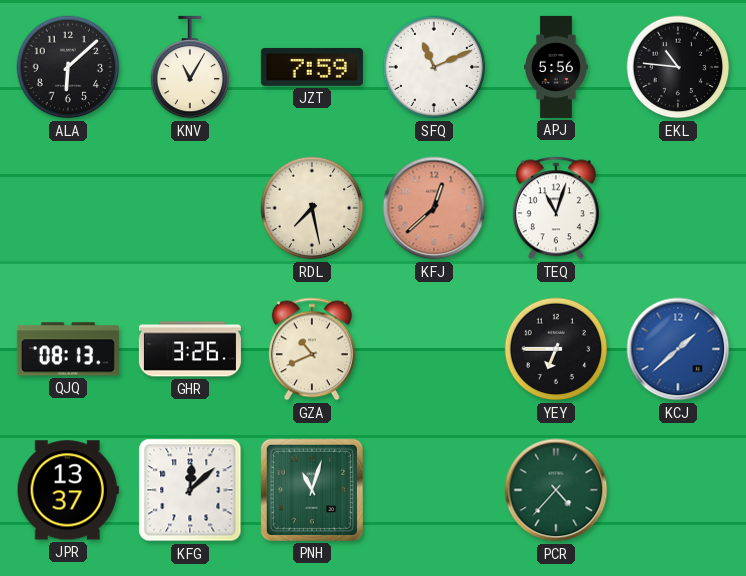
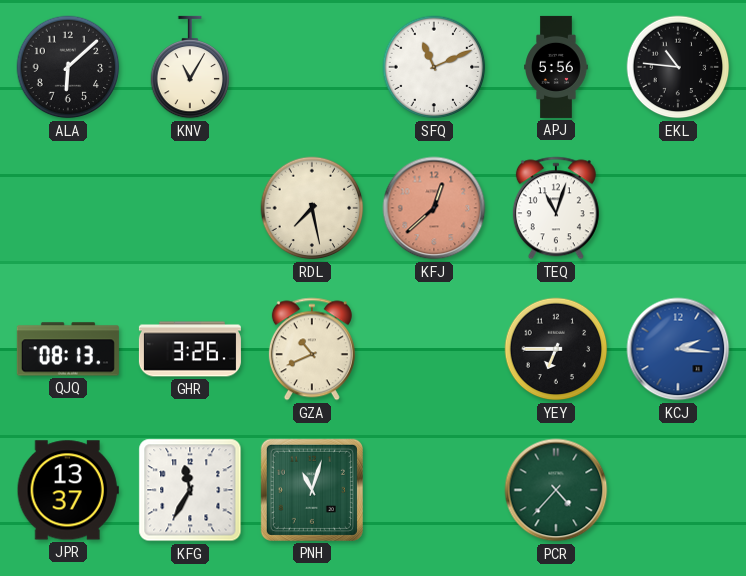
JZT: 7:59 -> none (312, 67)
KCJ: 1:38 -> 2:16 (678, 349)
KFG: 12:08 -> 11:35 (190, 490)
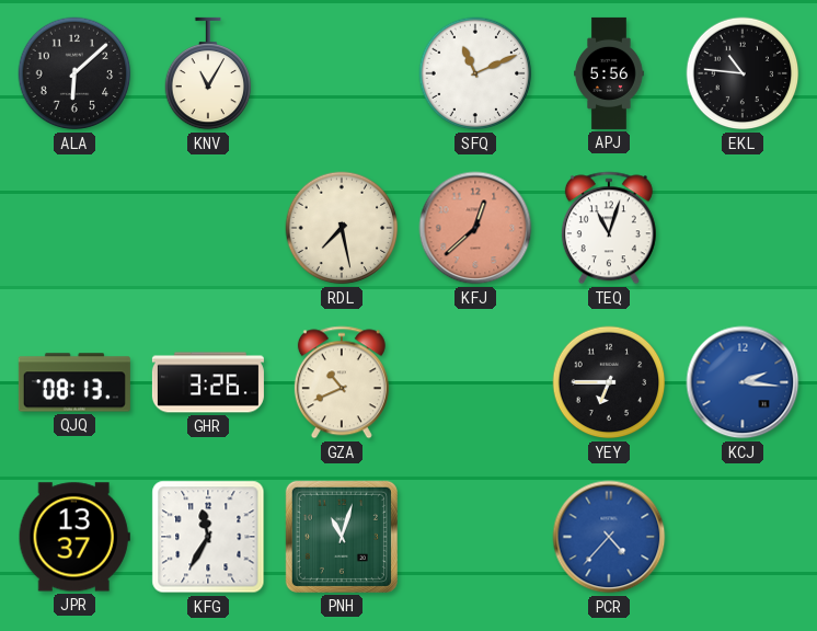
PCR dial: green -> blue (609, 537)
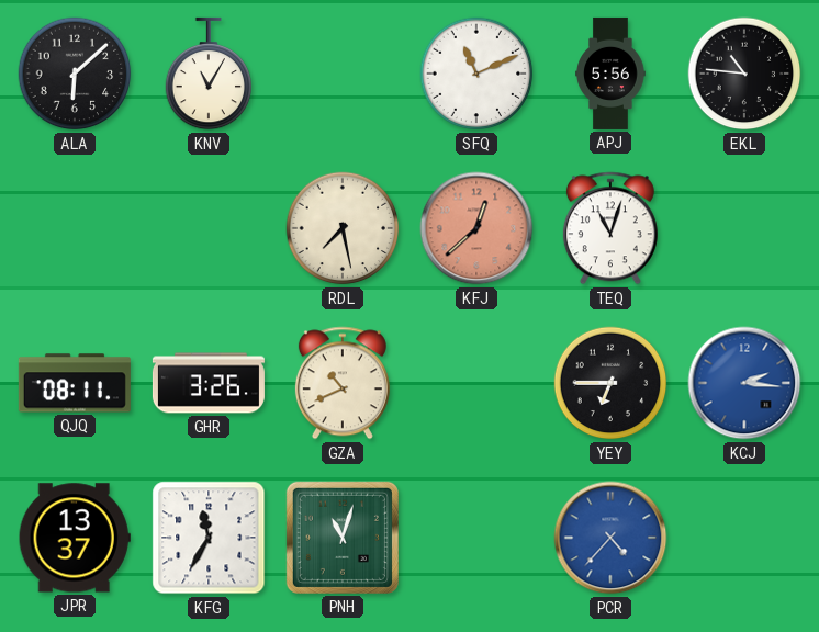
QJQ: 08:13 -> 08:11 (75, 383)
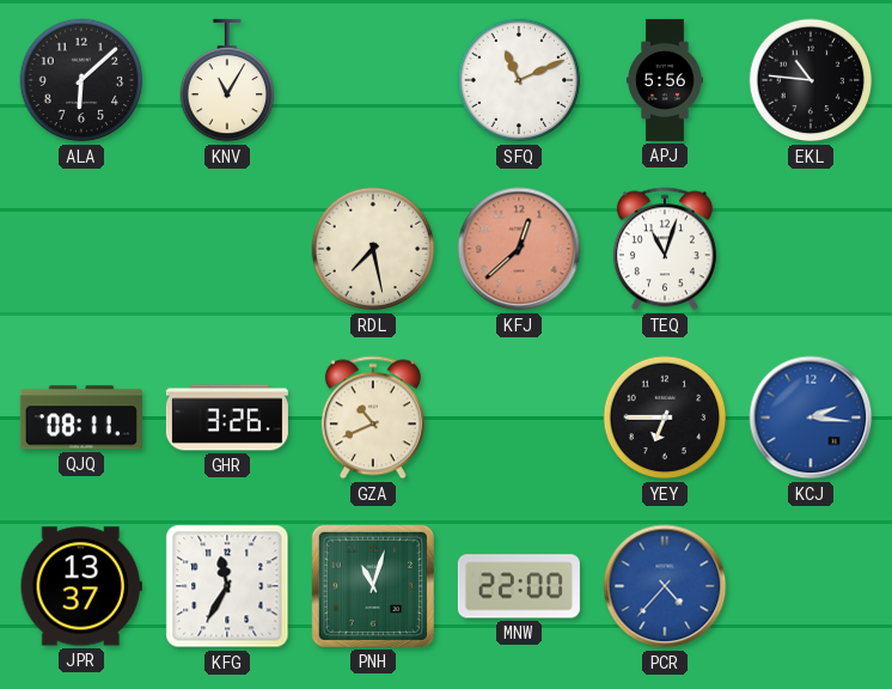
MNW: none -> 22:00 (519, 586)
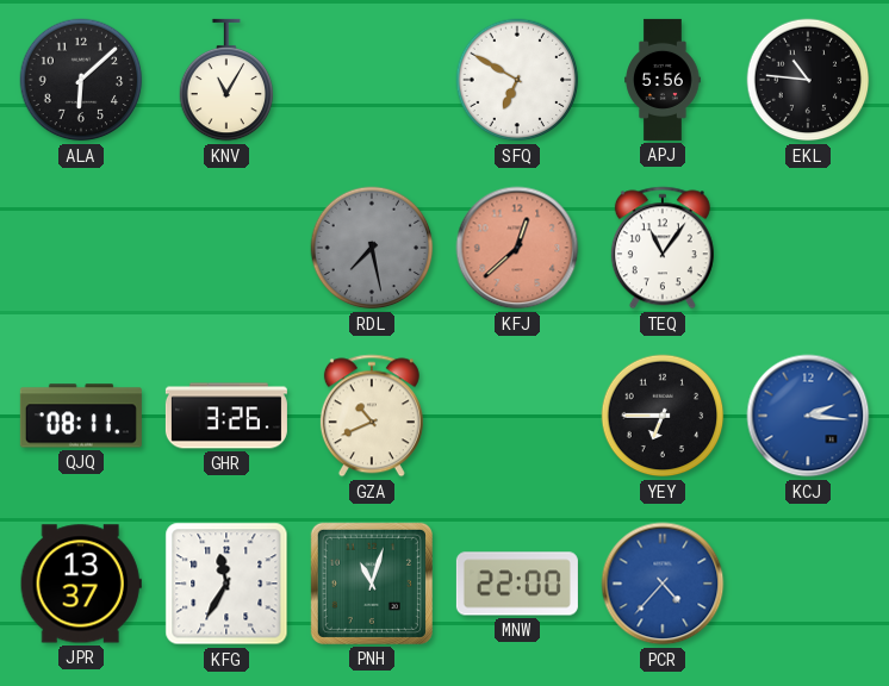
SFQ: 11:11 -> 6:50 (517, 80)
RDL dial: cream -> grey (372, 248)
TEQ: 11:03 -> 11:06 (663, 248)
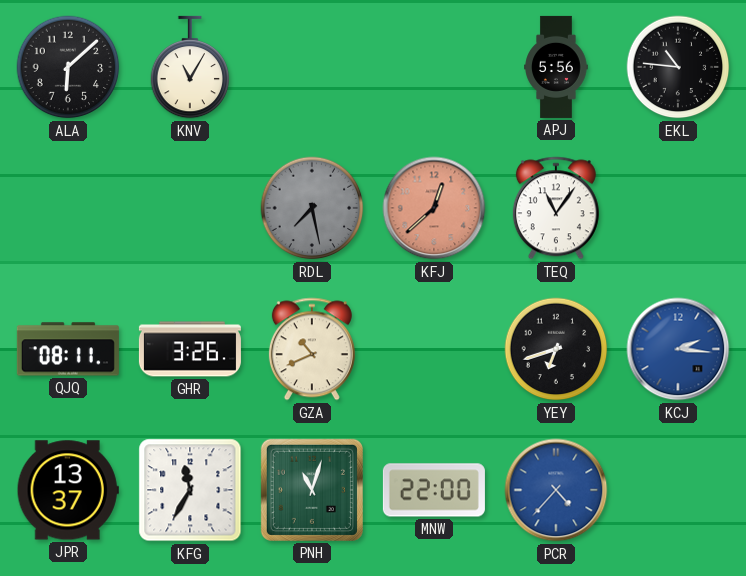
SFQ: 6:50 -> none (517, 80)
YEY: 6:45 -> 6:42 (556, 349)
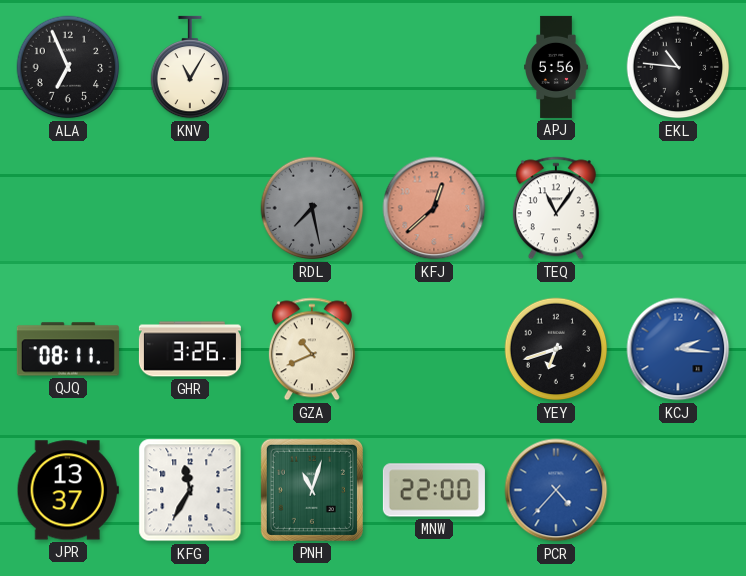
ALA: 6:08 -> 6:56 (68, 67)
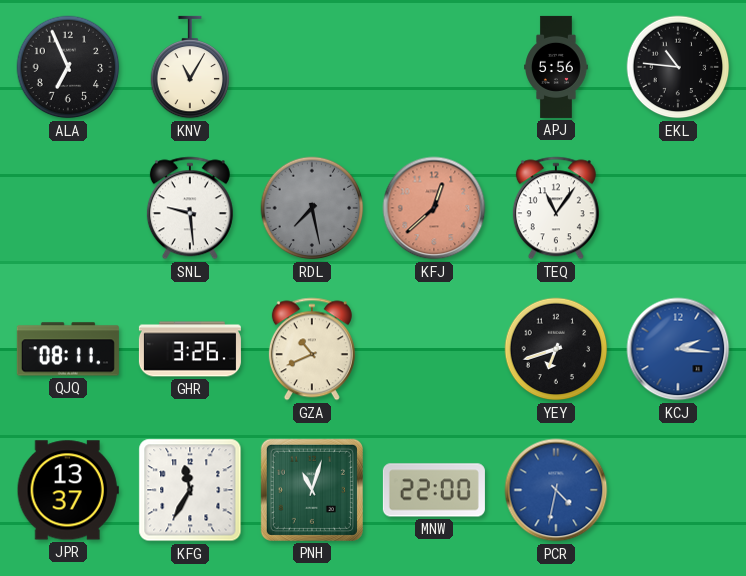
SNL: none -> 9:29 (190, 208)
PCR: 4:37 -> 4:32 (556, 490)
